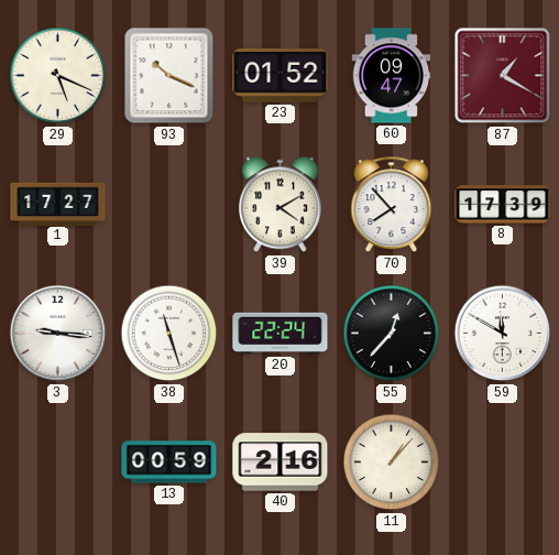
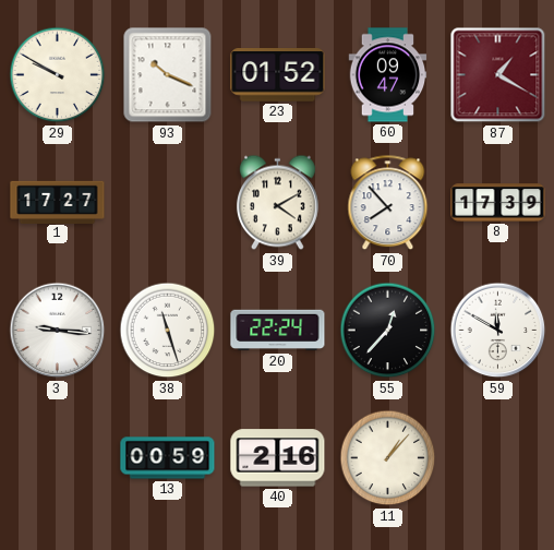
29: 5:19 -> 9:50 (58, 75)
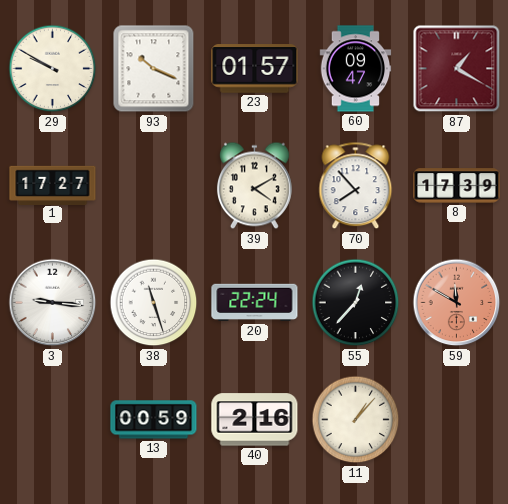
23: 01:52 -> 01:57 (255, 69)
59 dial: white -> salmon (457, 303)
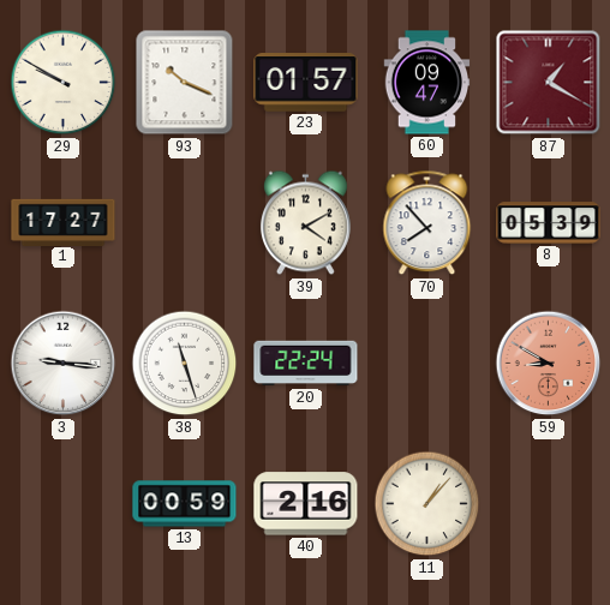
8: 17:39 -> 05:39 (549, 223)
55: 12:37 -> none (356, 303)
59: 11:50 -> 8:50 (549, 364)
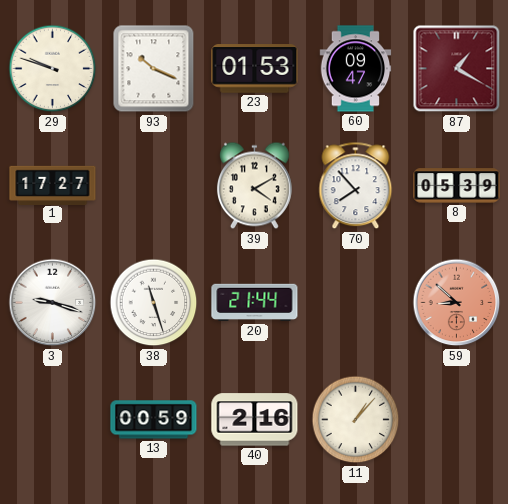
29: 9:50 -> 9:48 (53, 69)
23: 01:57 -> 01:53 (255, 69)
3: 9:16 -> 9:18 (53, 303)
20: 22:24 -> 21:44 (255, 303)
59: 8:50 -> 8:52 (457, 303)
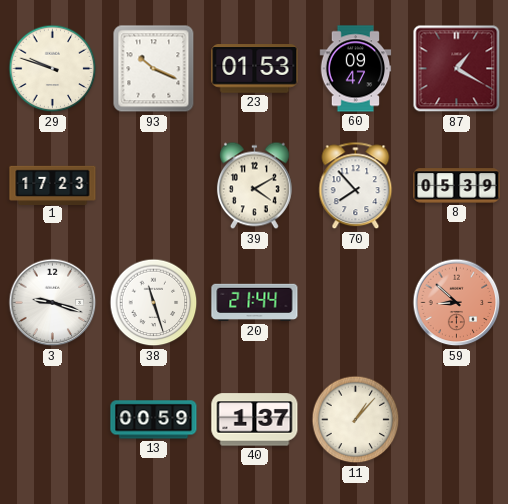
1: 17:27 -> 17:23 (53, 185)
40: 2:16 -> 1:37 (255, 420)
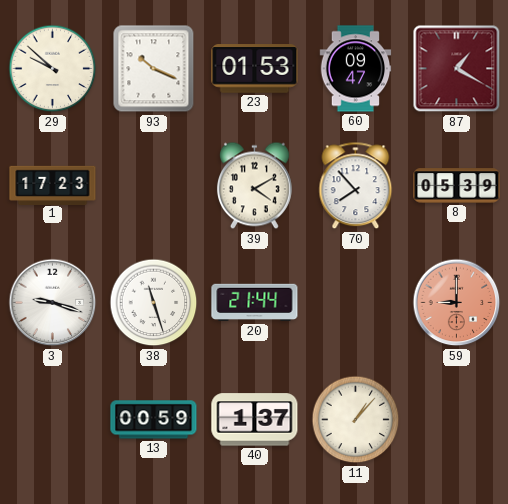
29: 9:48 -> 9:52 (53, 69)
59: 8:52 -> 9:00 (457, 303)
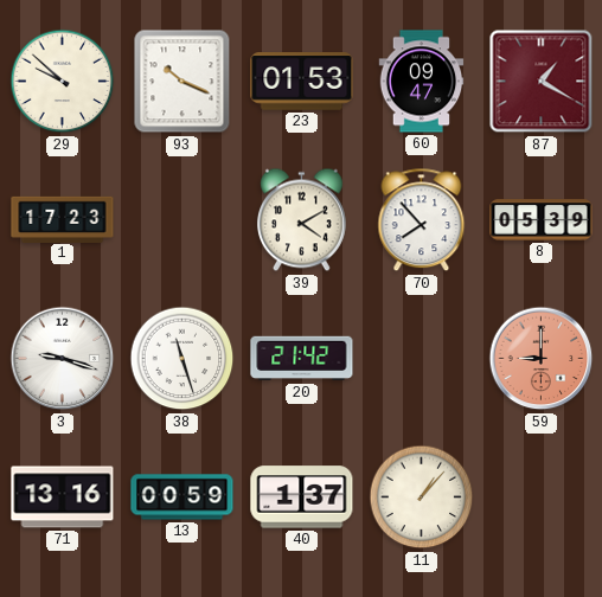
20: 21:44 -> 21:42 (302, 359)
71: none -> 13:16 (63, 497)
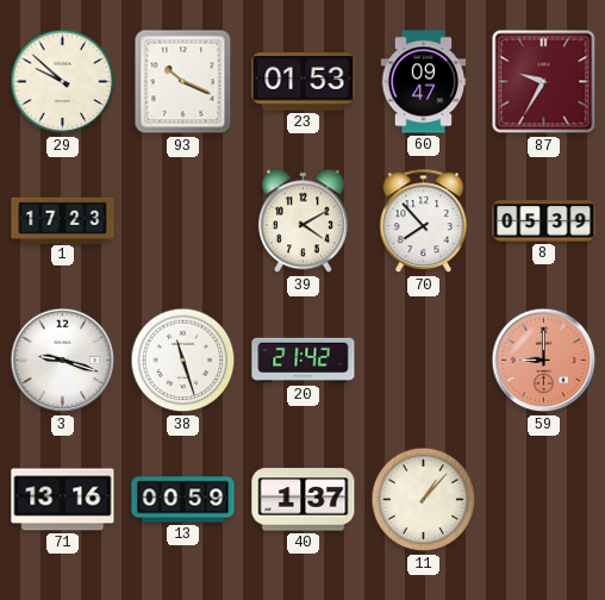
87: 1:20 -> 9:35 (544, 82)
